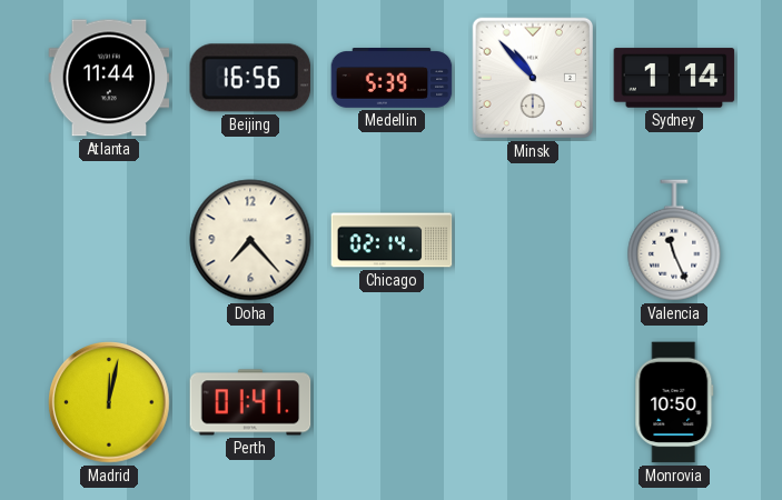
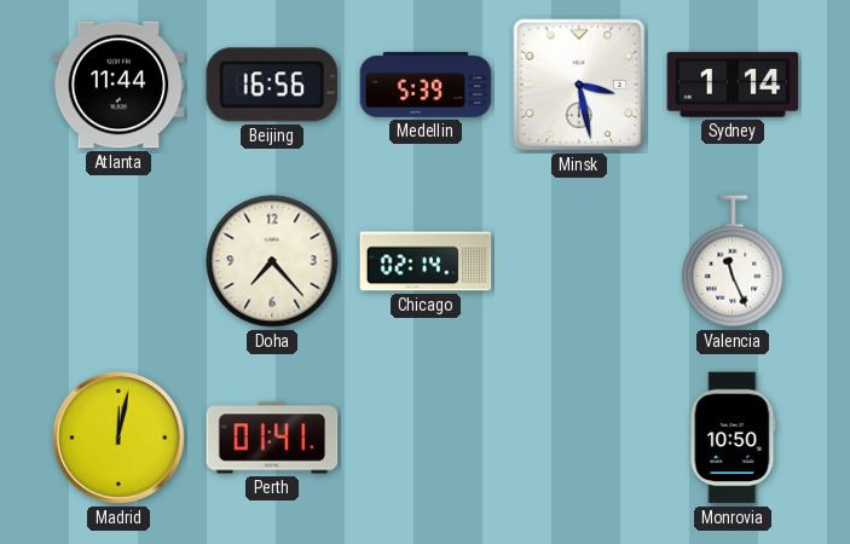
Minsk: 10:53 -> 3:28 (579, 85)
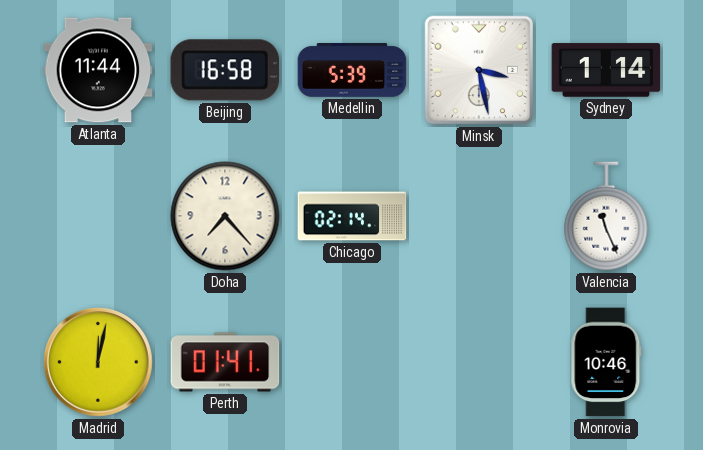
Beijing: 16:56 -> 16:58 (225, 70)
Monrovia: 10:50 -> 10:46 (606, 362)
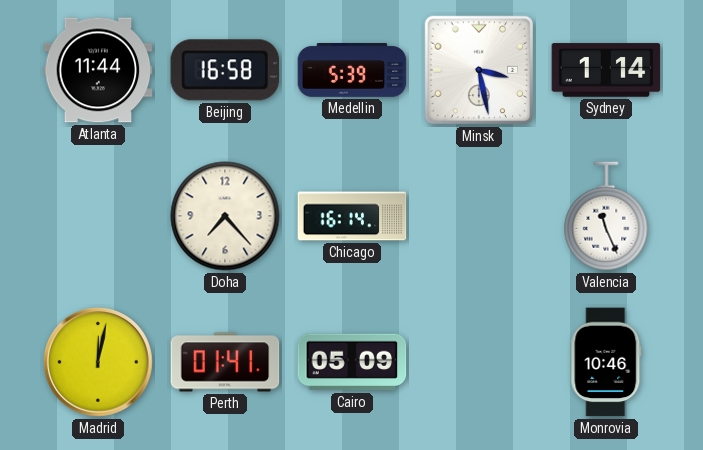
Chicago: 02:14 -> 16:14 (352, 216)
Cairo: none -> 05:09 (352, 362)
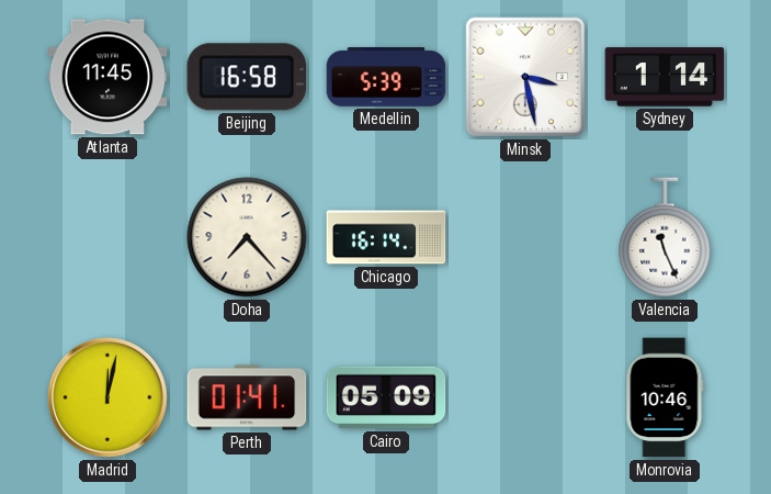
Atlanta: 11:44 -> 11:45 (107, 77)
